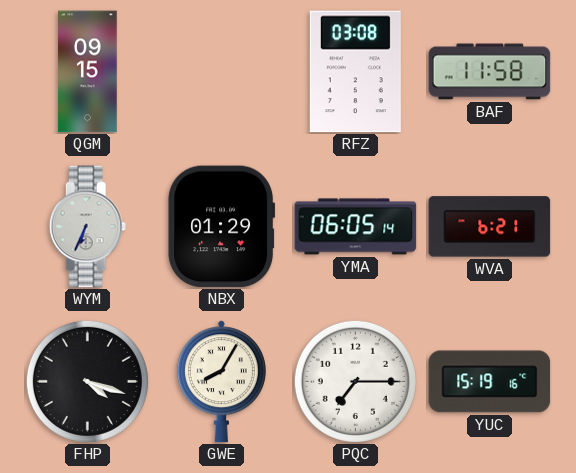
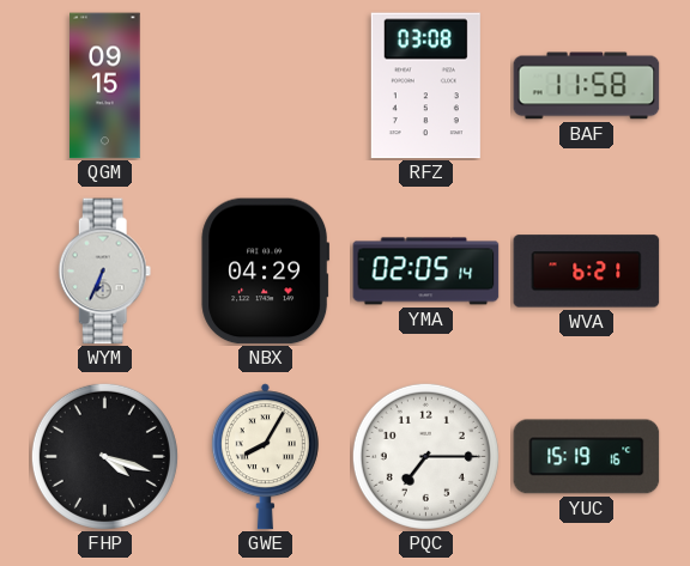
NBX: 01:29 -> 04:29 (266, 272)
YMA: 06:05 -> 02:05 (426, 272)
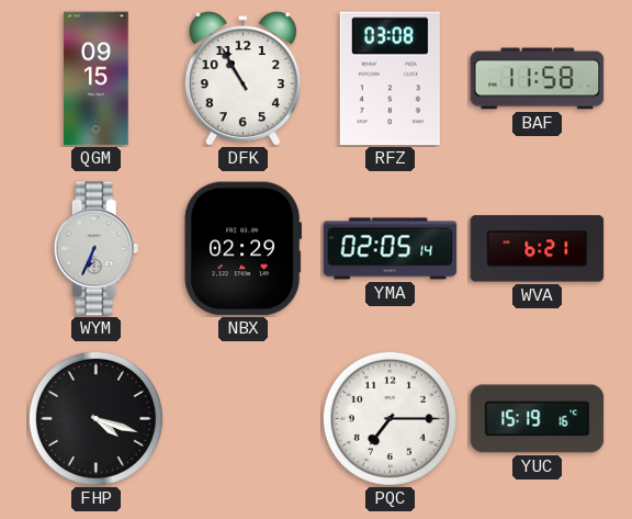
DFK: none -> 10:55 (242, 78)
NBX: 04:29 -> 02:29 (244, 249)
GWE: 8:05 -> none (265, 457)
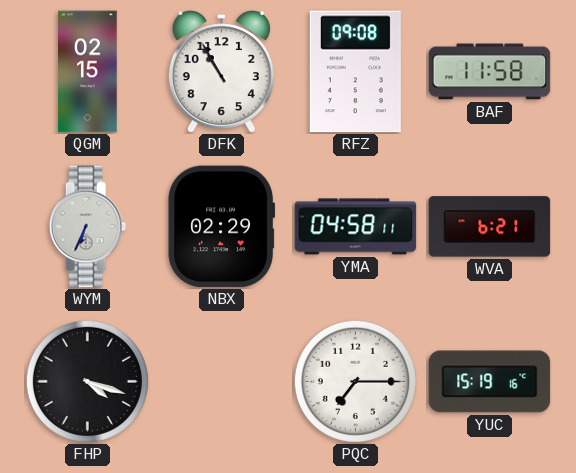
QGM: 09:15 -> 02:15 (88, 72)
RFZ: 03:08 -> 09:08 (355, 72)
YMA: 02:05 -> 04:58 (356, 227)
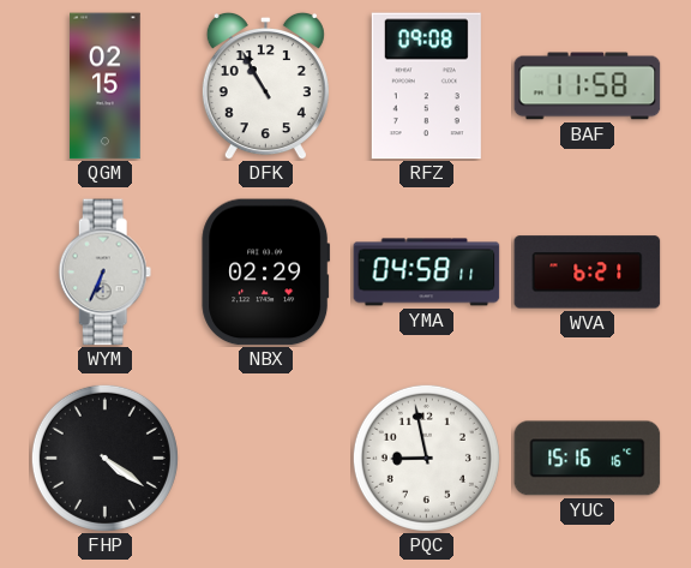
FHP: 4:18 -> 4:21 (104, 458)
PQC: 7:15 -> 8:58 (426, 458)
YUC: 15:19 -> 15:16 (588, 459)
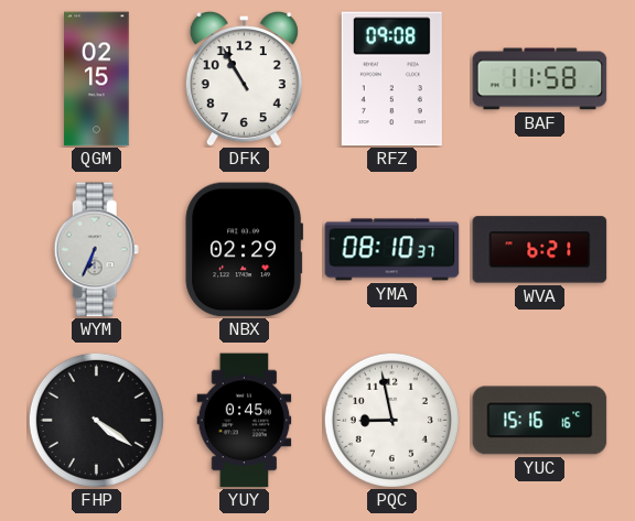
YMA: 04:58 -> 08:10 (392, 250)
YUY: none -> 0:45 (245, 421)
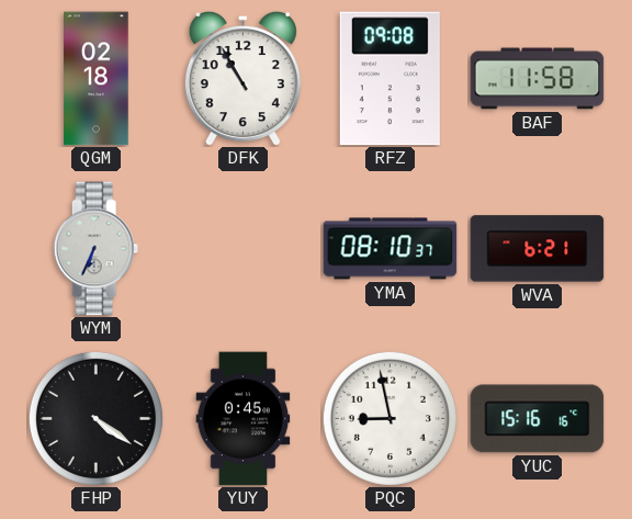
QGM: 02:15 -> 02:18 (97, 79)
NBX: 02:29 -> none (245, 250)
